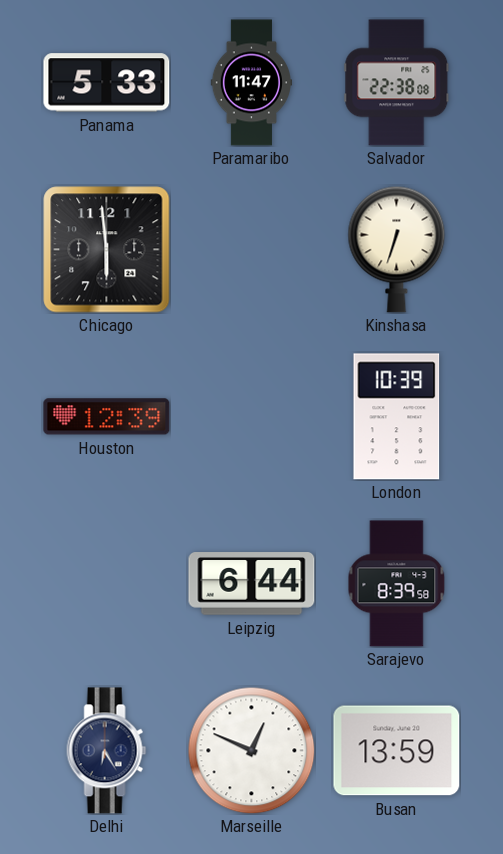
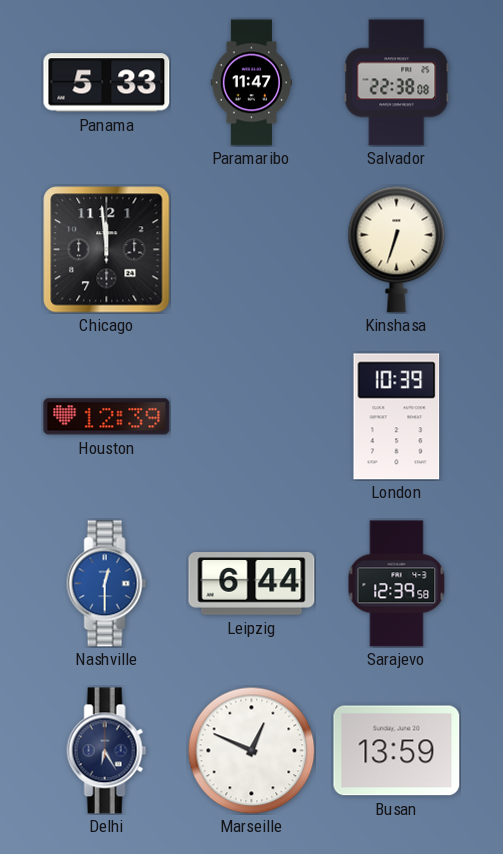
Chicago: 5:59 -> 11:59 (107, 250)
Nashville: none -> 12:30 (107, 584)
Sarajevo: 8:39 -> 12:39 (397, 584)
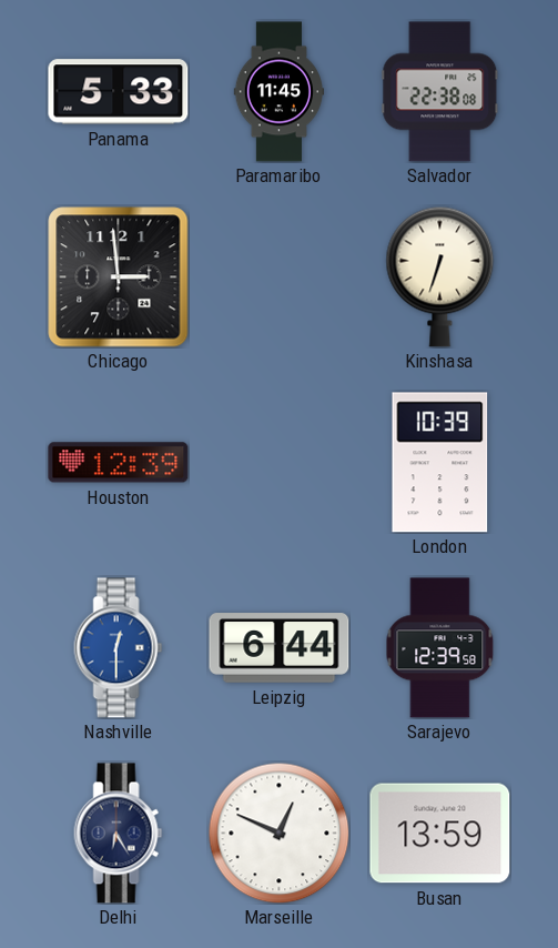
Paramaribo: 11:47 -> 11:45 (278, 92)
Chicago: 11:59 -> 2:59 (119, 278)
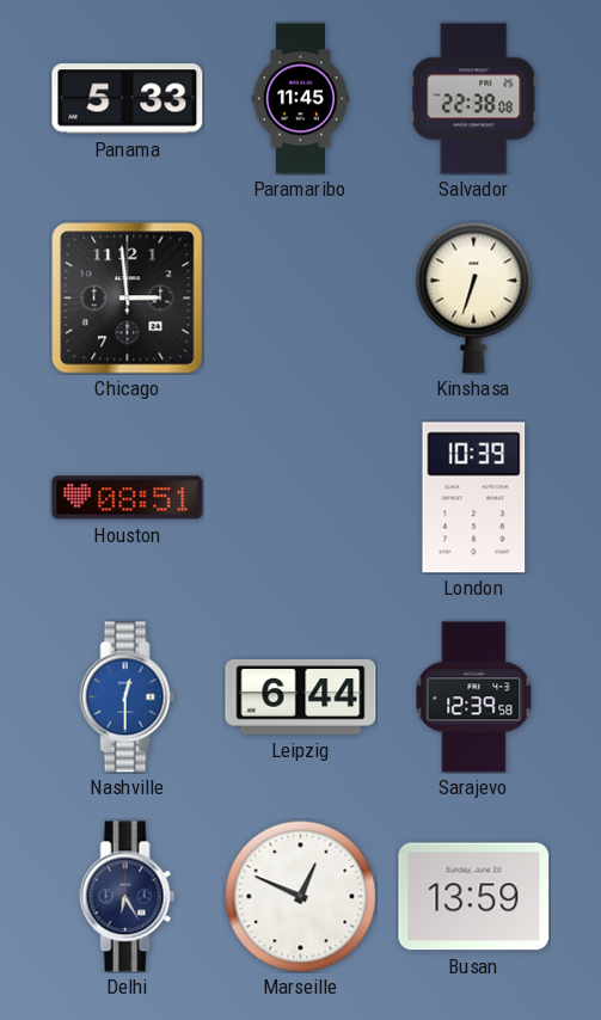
Houston: 12:39 -> 08:51 (128, 498)
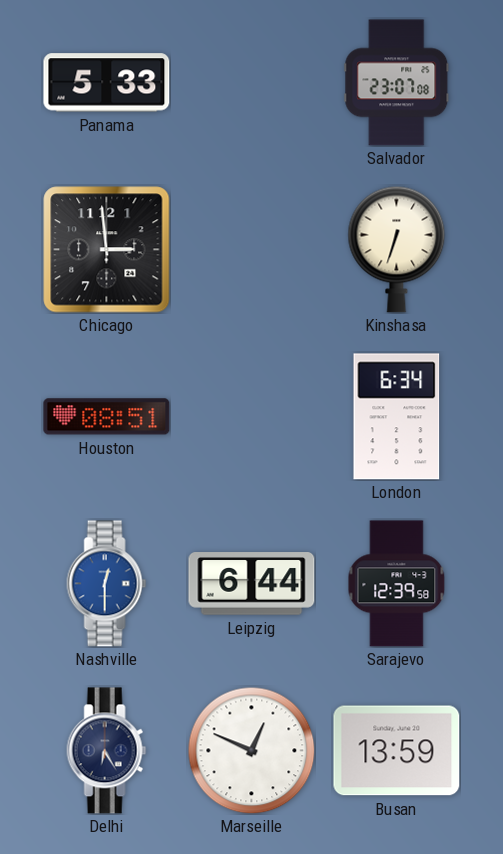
Paramaribo: 11:45 -> none (300, 99)
Salvador: 22:38 -> 23:07 (397, 83)
London: 10:39 -> 6:34 (397, 417)
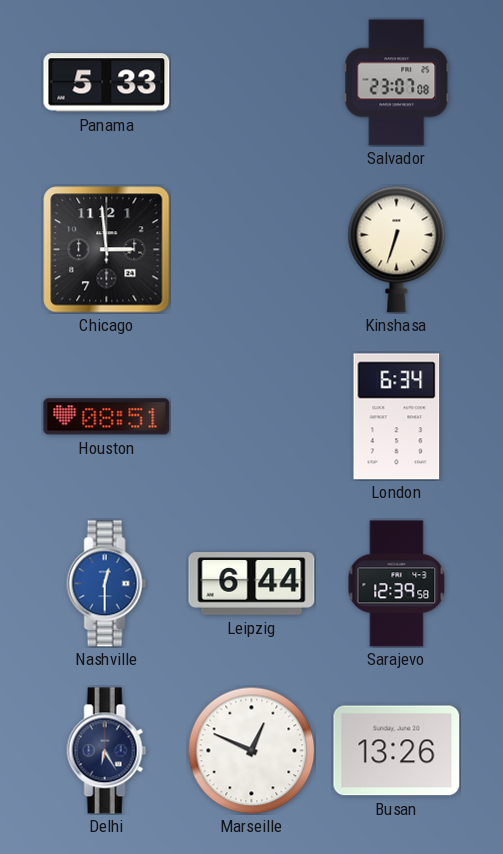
Busan: 13:59 -> 13:26 (397, 751)
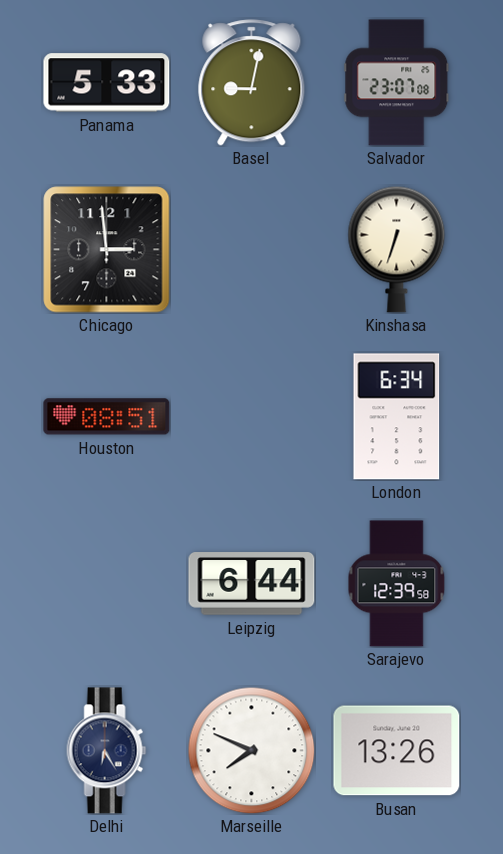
Basel: none -> 9:02 (252, 83)
Nashville: 12:30 -> none (107, 584)
Marseille: 12:49 -> 7:49 (251, 750)
